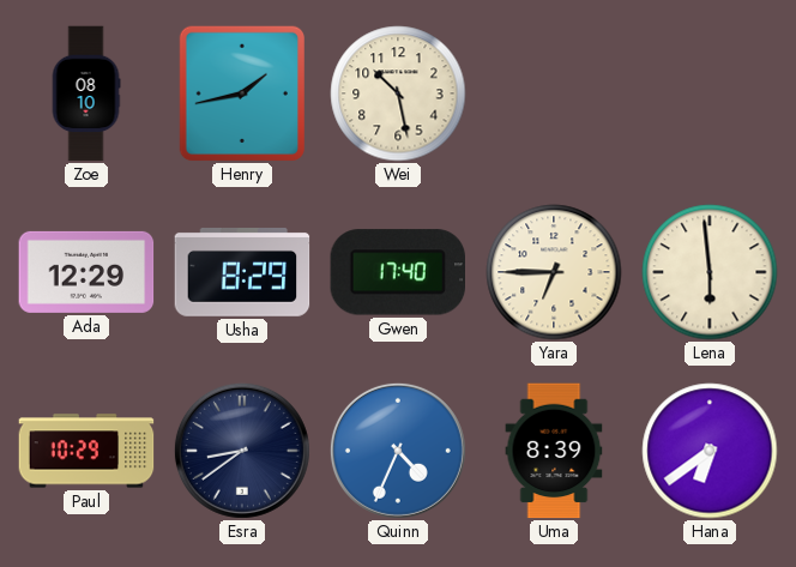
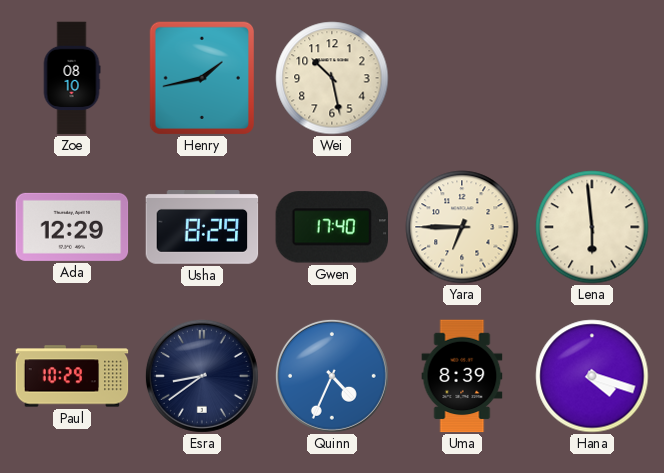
Hana: 6:39 -> 4:18 (592, 376)
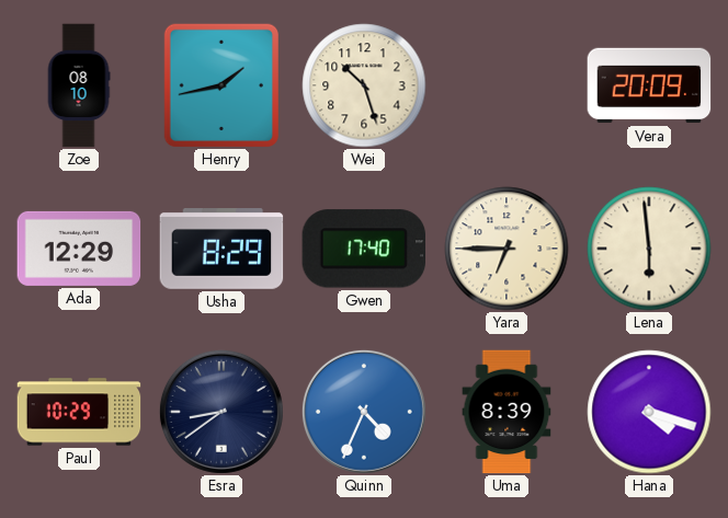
Wei: 10:28 -> 10:27 (364, 85)
Vera: none -> 20:09 (649, 85)
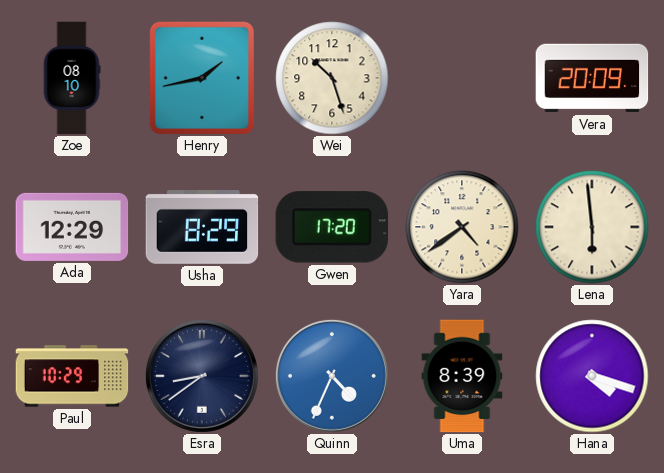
Gwen: 17:40 -> 17:20 (331, 227)
Yara: 6:45 -> 4:39 (462, 227)
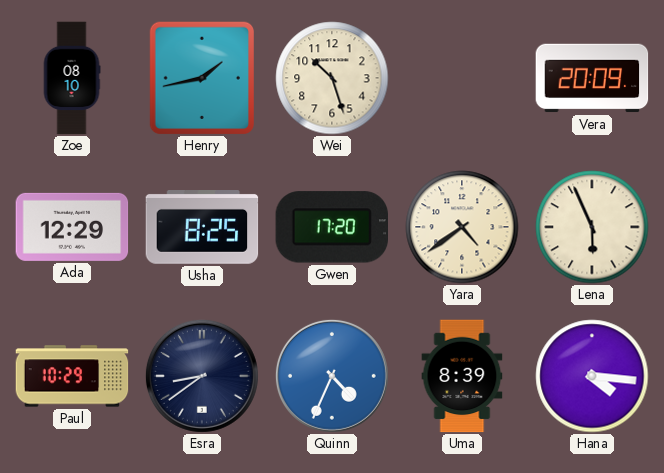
Usha: 8:29 -> 8:25 (202, 228)
Lena: 5:59 -> 5:56 (592, 227)
Hana: 4:18 -> 4:16 (592, 376)
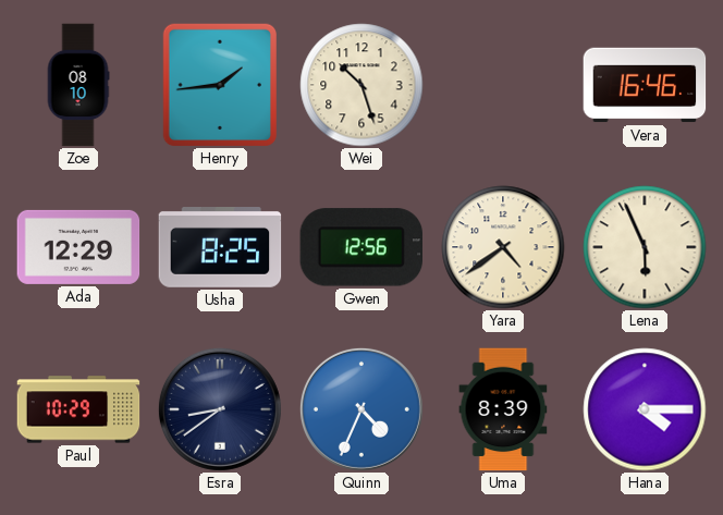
Henry: 1:43 -> 1:44 (219, 84)
Vera: 20:09 -> 16:46 (645, 85)
Gwen: 17:20 -> 12:56 (360, 247)
Hana: 4:16 -> 4:15 (645, 409)
